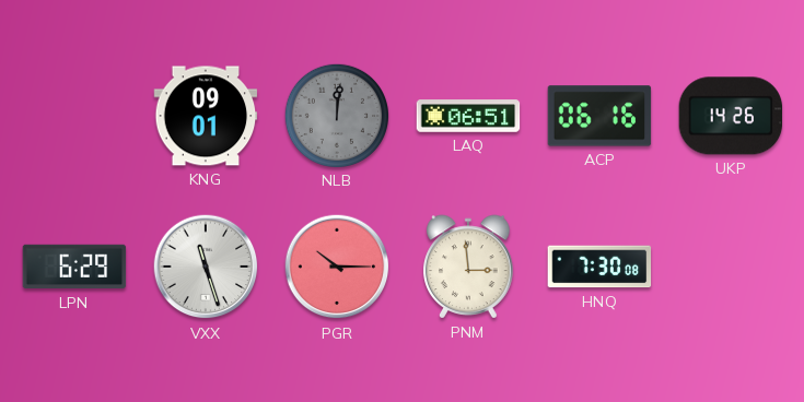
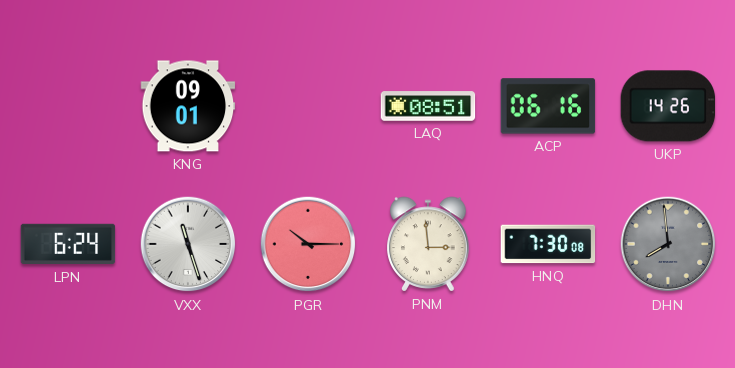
NLB: 12:01 -> none (336, 115)
LAQ: 06:51 -> 08:51 (428, 106)
LPN: 6:29 -> 6:24 (68, 244)
DHN: none -> 7:59 (668, 244)
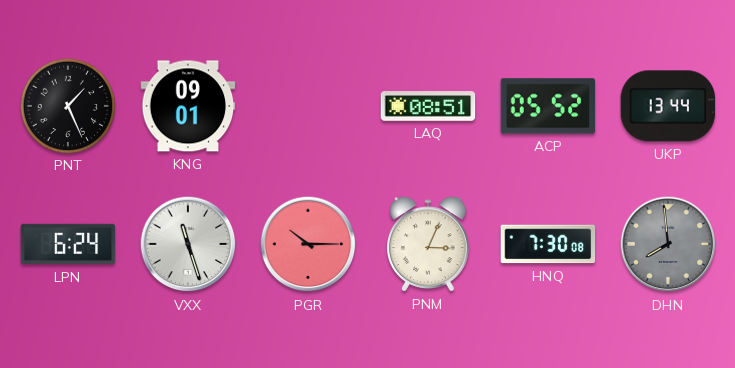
PNT: none -> 1:26 (67, 105)
ACP: 06:16 -> 05:52 (548, 106)
UKP: 14:26 -> 13:44 (668, 106)
PNM: 2:59 -> 3:04 (428, 244)
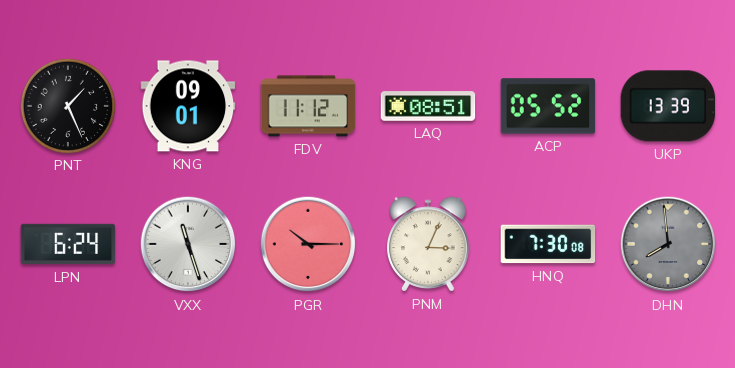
FDV: none -> 11:12 (308, 106)
UKP: 13:44 -> 13:39 (668, 106)
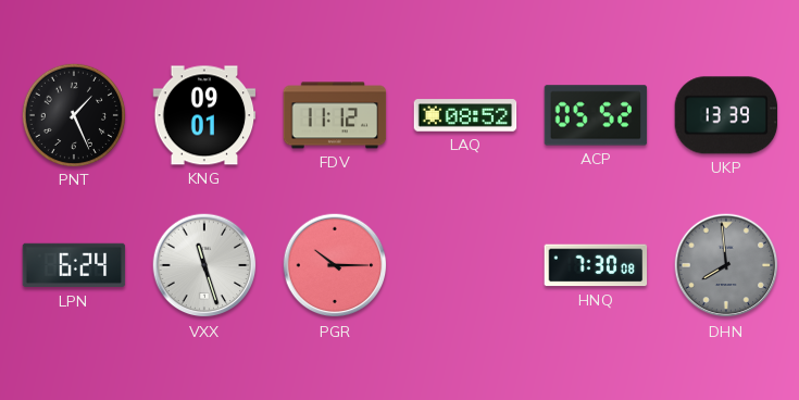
LAQ: 08:51 -> 08:52 (465, 115)
PNM: 3:04 -> none (428, 244)
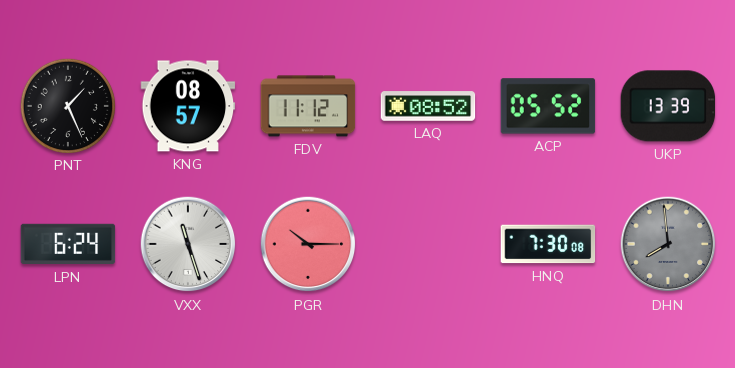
KNG: 09:01 -> 08:57 (188, 106)
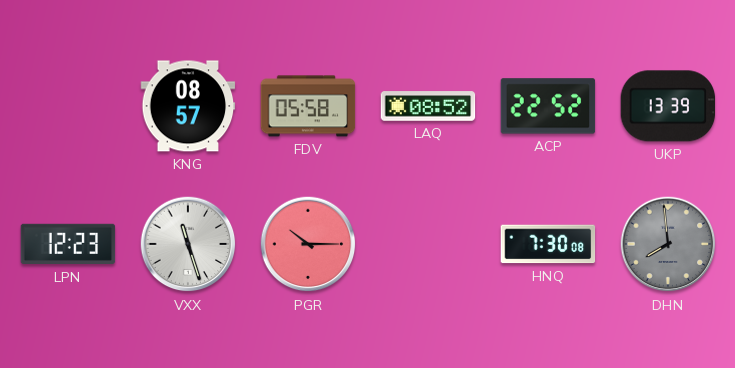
PNT: 1:26 -> none (67, 105)
FDV: 11:12 -> 05:58 (308, 106)
ACP: 05:52 -> 22:52 (548, 106)
LPN: 6:24 -> 12:23 (68, 244)
